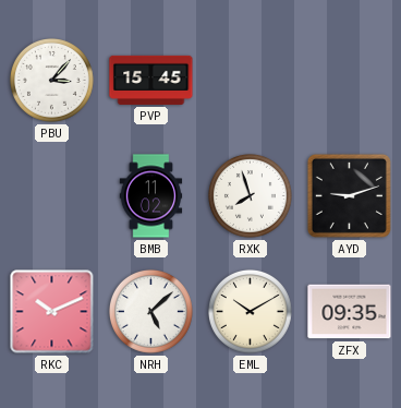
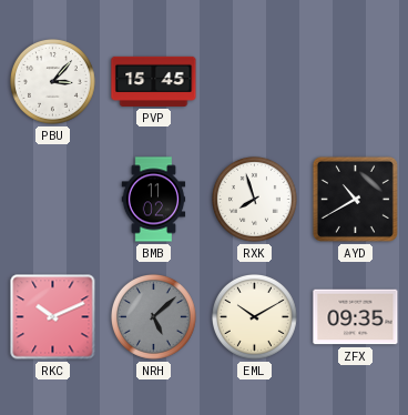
AYD: 9:12 -> 10:40 (355, 199)
NRH dial: white -> grey (153, 316)
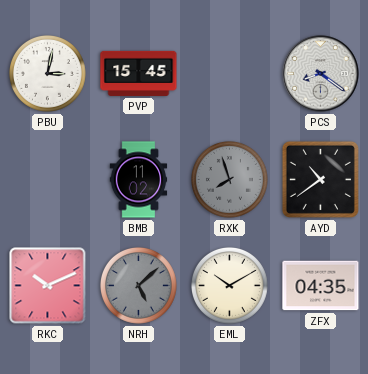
PBU: 3:07 -> 3:02 (47, 73)
PCS: none -> 8:21 (321, 74)
RXK dial: white -> grey (229, 179)
AYD: 10:40 -> 10:39 (320, 179)
ZFX: 09:35 -> 04:35 (321, 286)
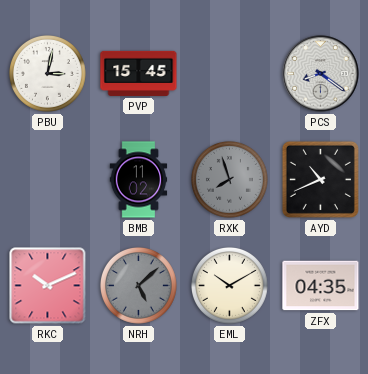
AYD: 10:39 -> 10:41 (320, 179)
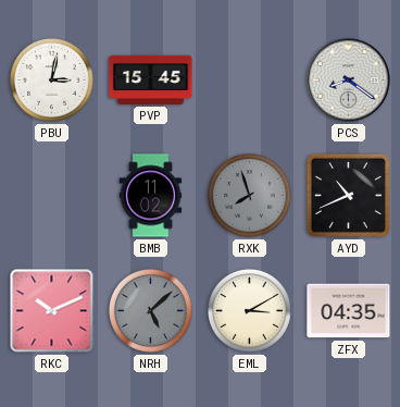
EML: 10:10 -> 3:10 (249, 310)
